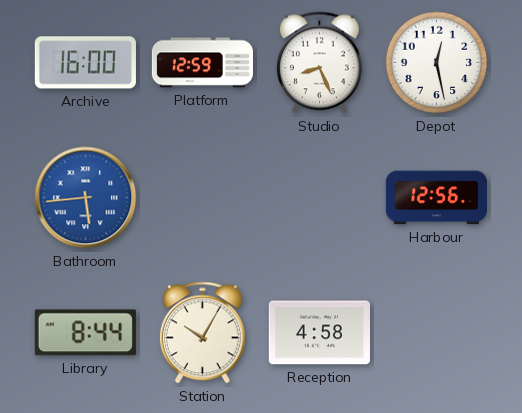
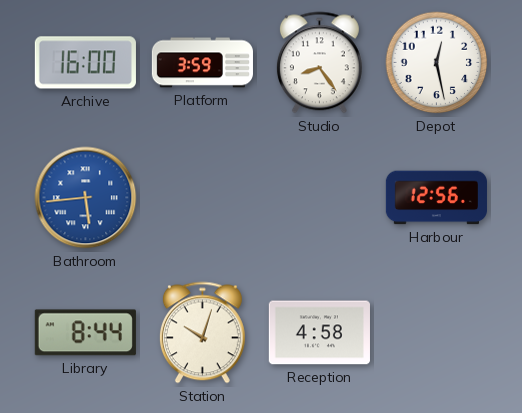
Platform: 12:59 -> 3:59 (202, 63)
Studio: 8:26 -> 8:24 (319, 63)
Station: 10:05 -> 10:03 (202, 333)
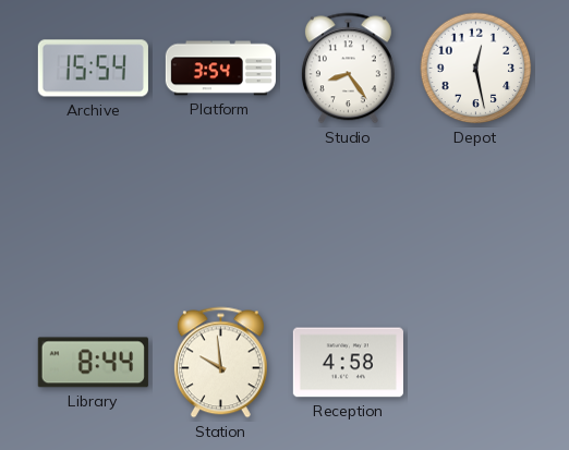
Archive: 16:00 -> 15:54 (93, 69)
Platform: 3:59 -> 3:54 (220, 69)
Bathroom: 5:44 -> none (86, 198)
Harbour: 12:56 -> none (436, 198)
Station: 10:03 -> 9:59 (220, 363)
